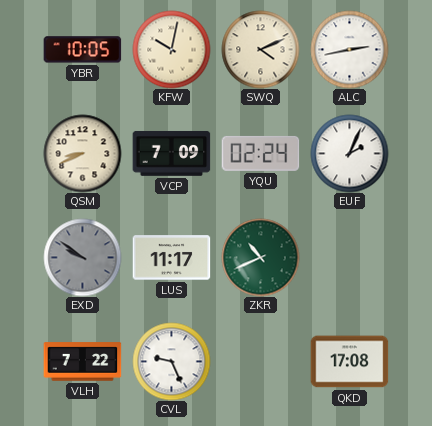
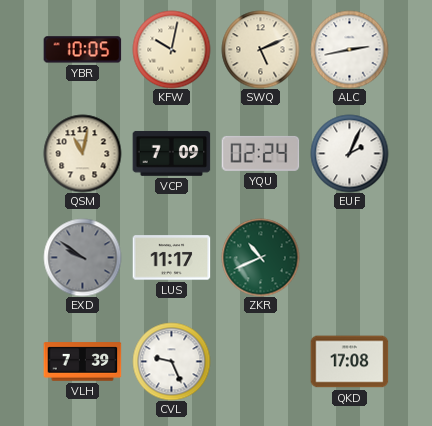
SWQ: 4:11 -> 5:11 (260, 49)
QSM: 8:41 -> 11:02 (82, 153)
VLH: 7:22 -> 7:39 (82, 362)
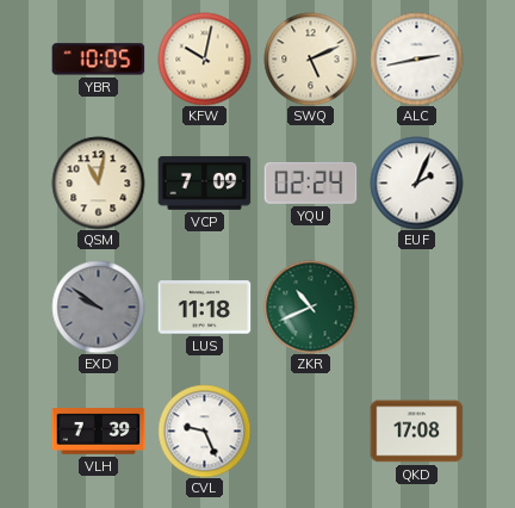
LUS: 11:17 -> 11:18 (204, 308)
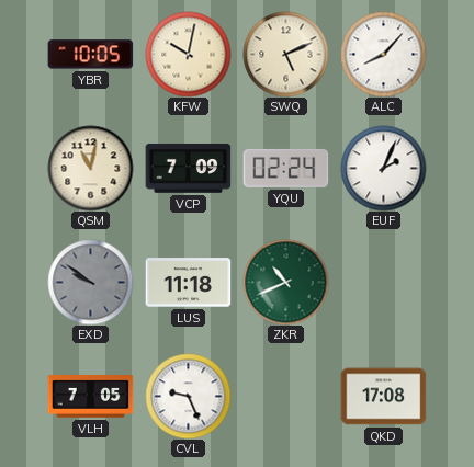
ALC: 2:43 -> 8:07 (383, 54)
VLH: 7:39 -> 7:05 (90, 397)
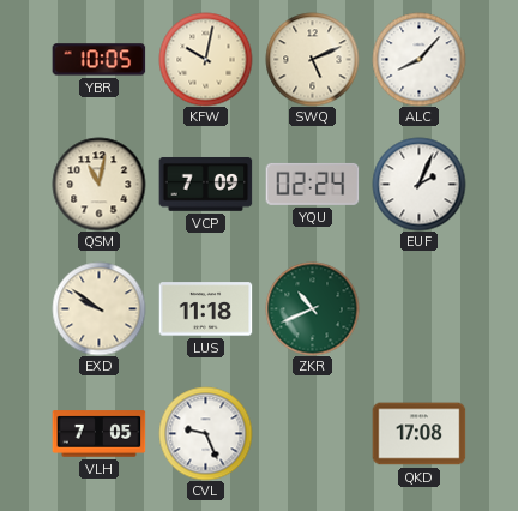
EXD dial: grey -> cream (98, 308)
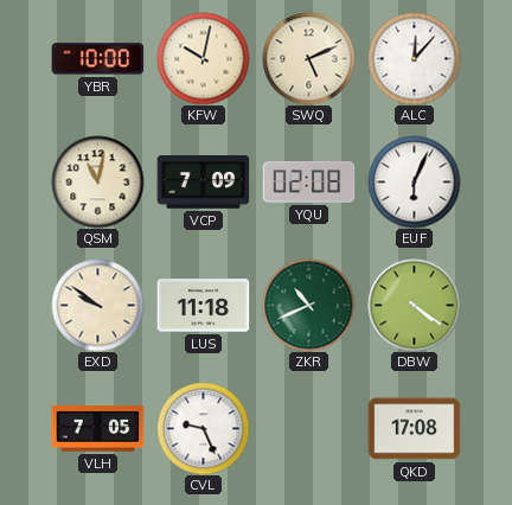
YBR: 10:05 -> 10:00 (97, 59)
ALC: 8:07 -> 12:07 (414, 58)
YQU: 02:24 -> 02:08 (308, 181)
EUF: 2:04 -> 6:04 (414, 181)
DBW: none -> 4:21 (414, 305)
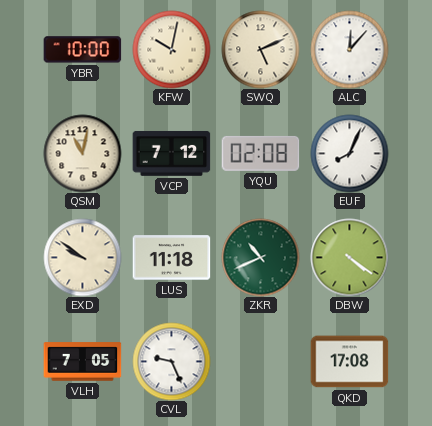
VCP: 7:09 -> 7:12 (171, 153)
EUF: 6:04 -> 8:04 (349, 153)
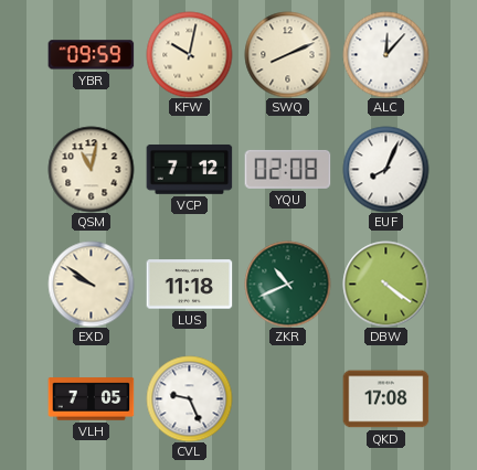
YBR: 10:00 -> 09:59 (91, 55)
SWQ: 5:11 -> 8:11 (287, 54)
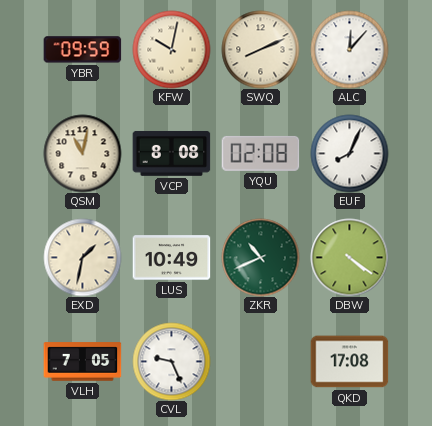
VCP: 7:12 -> 8:08 (171, 153)
EXD: 9:51 -> 1:32 (82, 257)
LUS: 11:18 -> 10:49 (171, 258)
